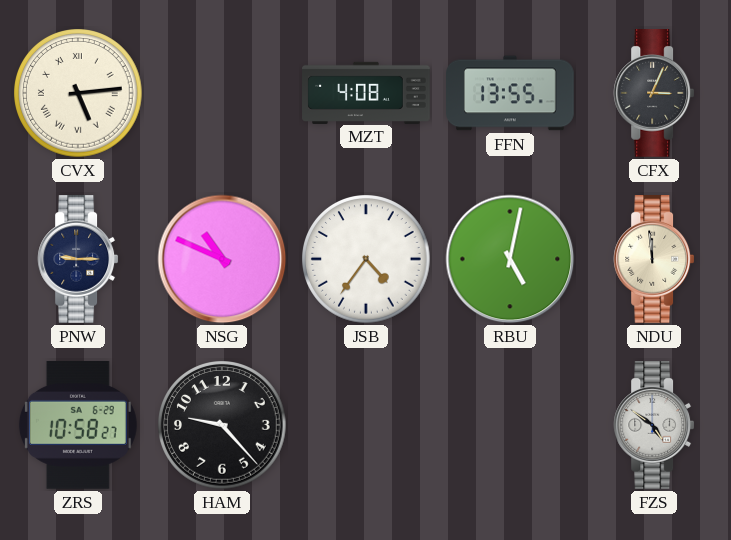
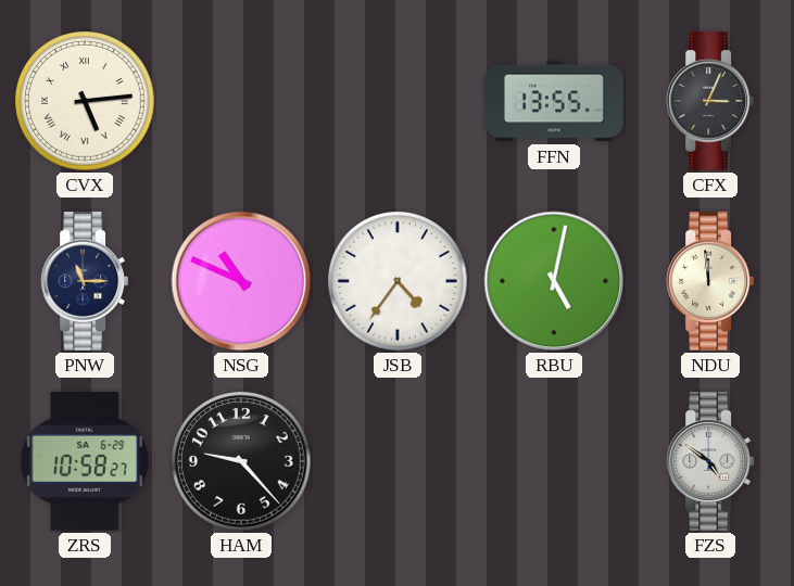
MZT: 4:08 -> none (366, 92)
PNW: 9:15 -> 11:15 (85, 282)
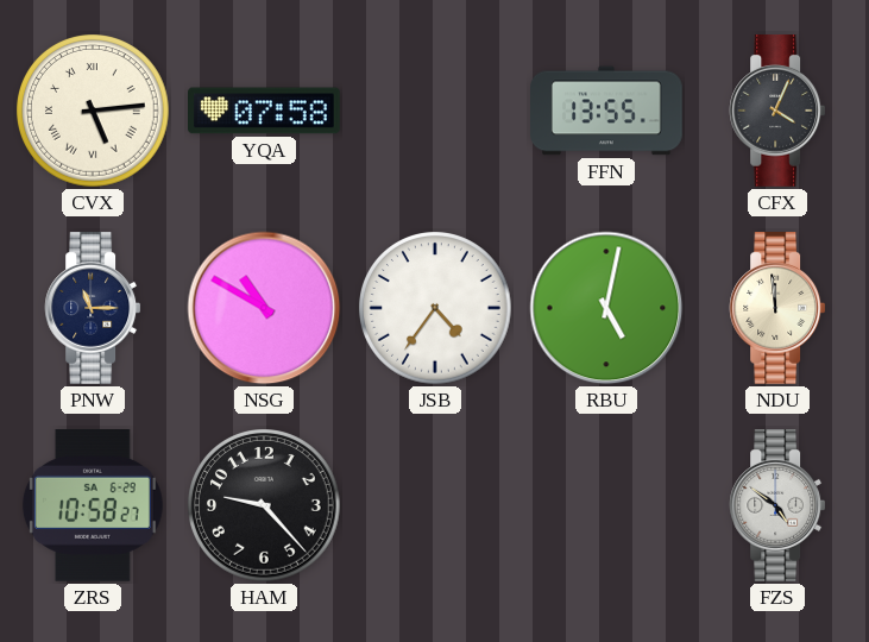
YQA: none -> 07:58 (265, 111)
CFX: 3:04 -> 4:04 (777, 112)
NSG: 10:49 -> 10:50 (264, 308)
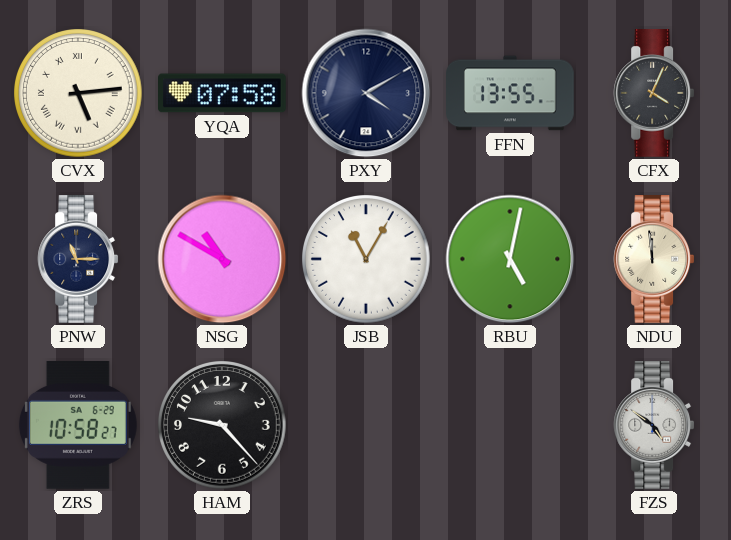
PXY: none -> 4:10 (366, 93)
JSB: 4:36 -> 11:05 (366, 259)
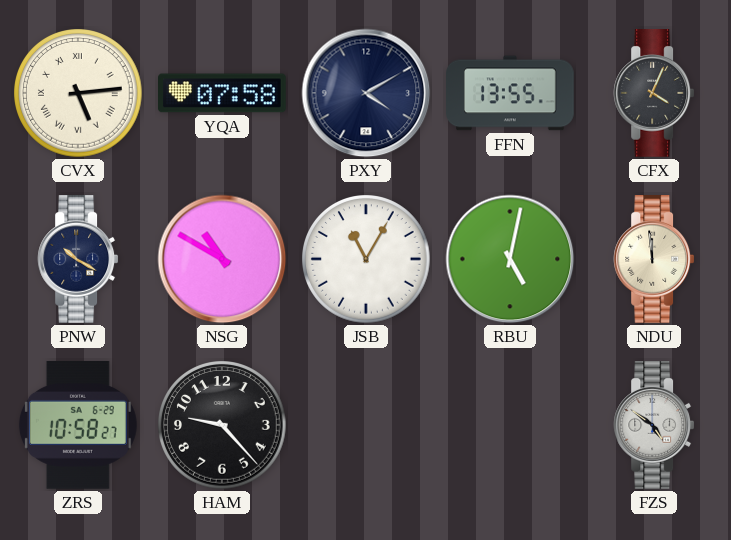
PNW: 11:15 -> 10:20 (78, 260)
